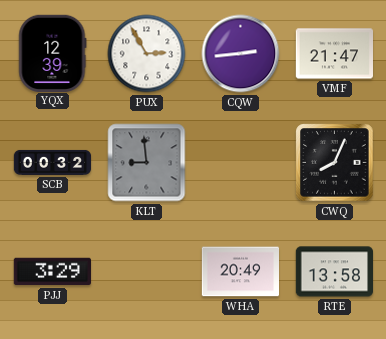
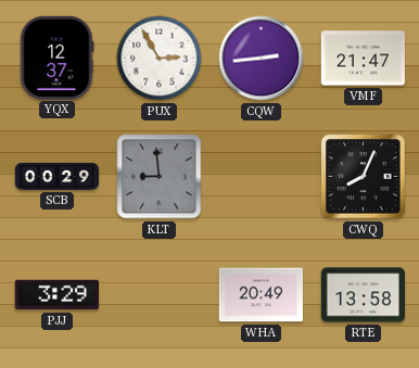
YQX: 12:39 -> 12:37 (58, 58)
SCB: 00:32 -> 00:29 (58, 176)
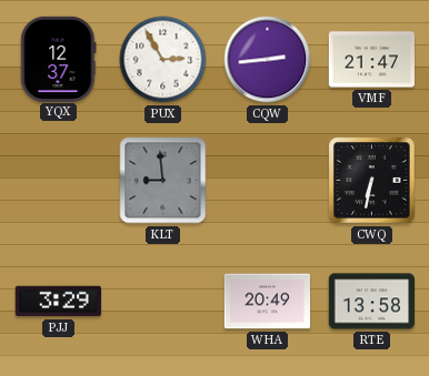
SCB: 00:29 -> none (58, 176)
CWQ: 8:04 -> 6:32 (372, 181)
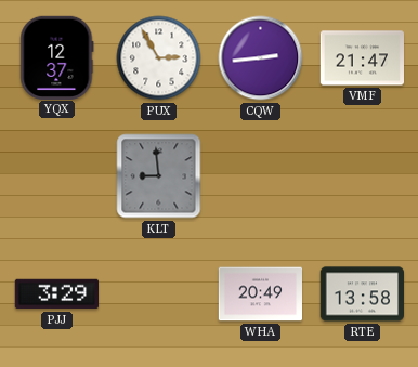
CWQ: 6:32 -> none (372, 181)
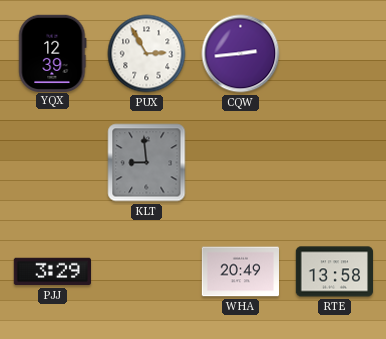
YQX: 12:37 -> 12:39 (53, 53)
VMF: 21:47 -> none (363, 58)
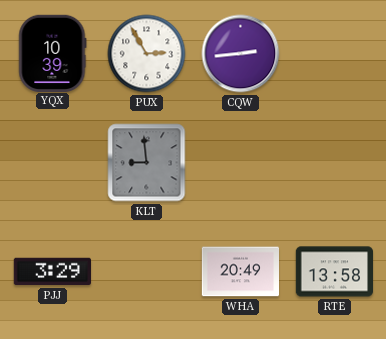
YQX: 12:39 -> 10:39 (53, 53)
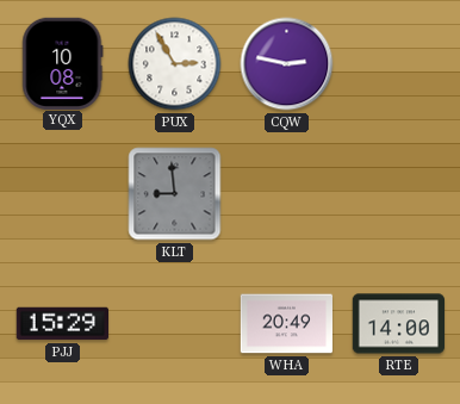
YQX: 10:39 -> 10:08 (63, 63)
CQW: 2:44 -> 2:47 (287, 64)
PJJ: 3:29 -> 15:29 (62, 324)
RTE: 13:58 -> 14:00 (399, 324)
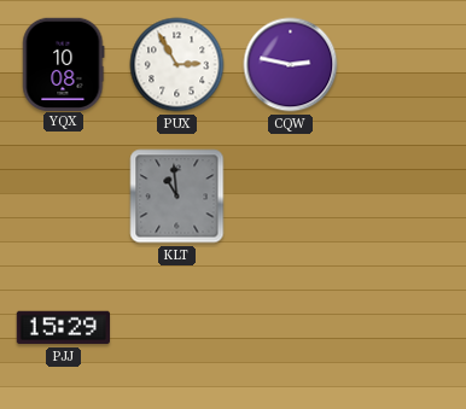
KLT: 8:59 -> 10:59 (177, 197)
WHA: 20:49 -> none (286, 324)
RTE: 14:00 -> none (399, 324)
